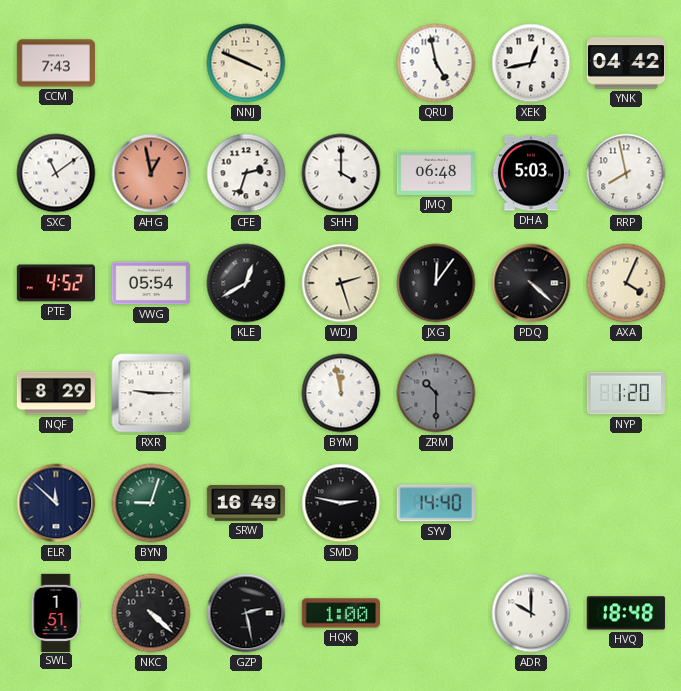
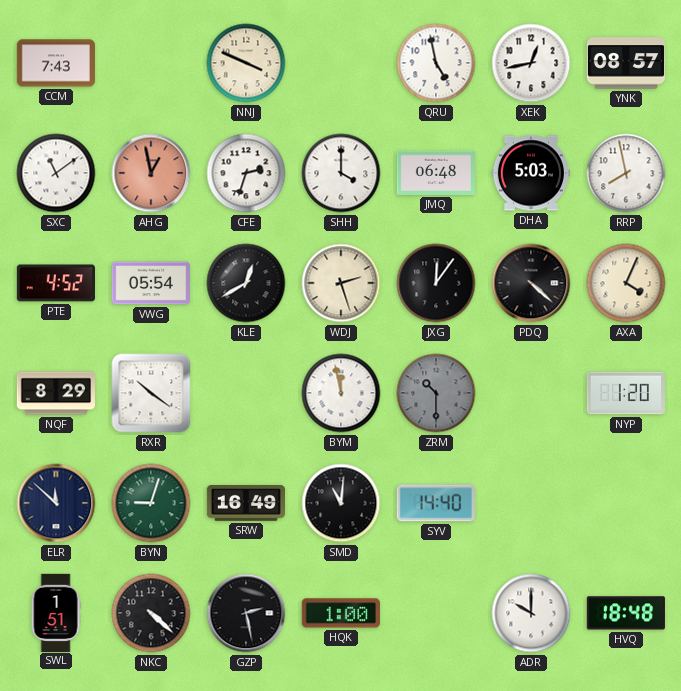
YNK: 04:42 -> 08:57 (625, 63)
RXR: 9:15 -> 10:21 (151, 393)
SMD: 2:47 -> 11:01 (341, 503)
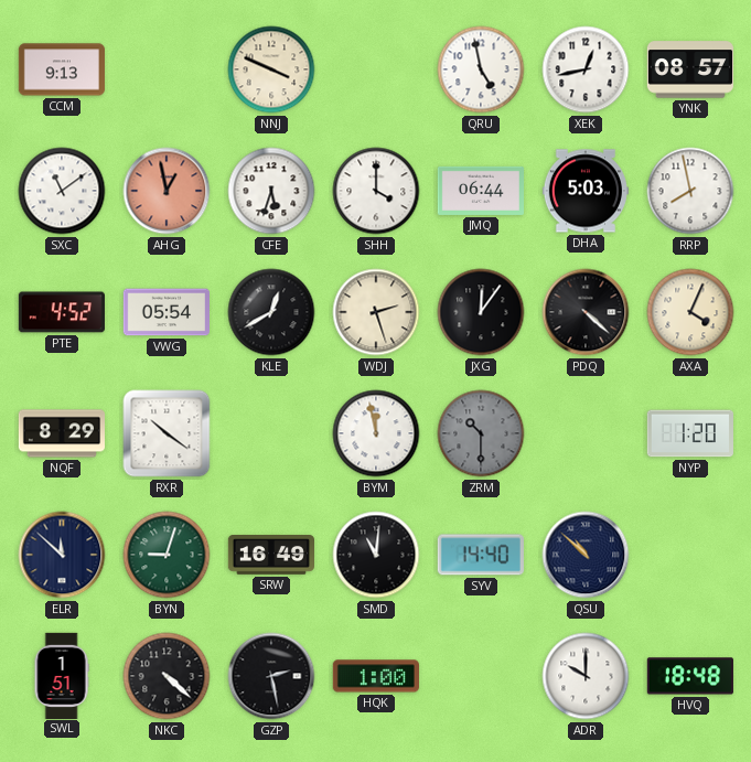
CCM: 7:43 -> 9:13 (62, 69)
CFE: 2:33 -> 5:33 (271, 191)
JMQ: 06:48 -> 06:44 (480, 191)
QSU: none -> 10:52 (586, 555)
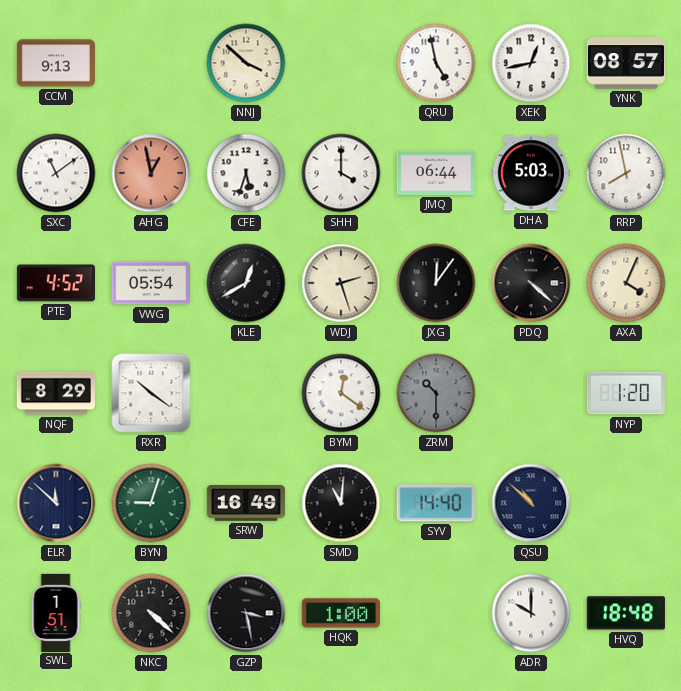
NNJ: 3:49 -> 3:52 (246, 63)
BYM: 11:58 -> 12:21 (341, 393)
GZP: 2:28 -> 3:28 (246, 613)
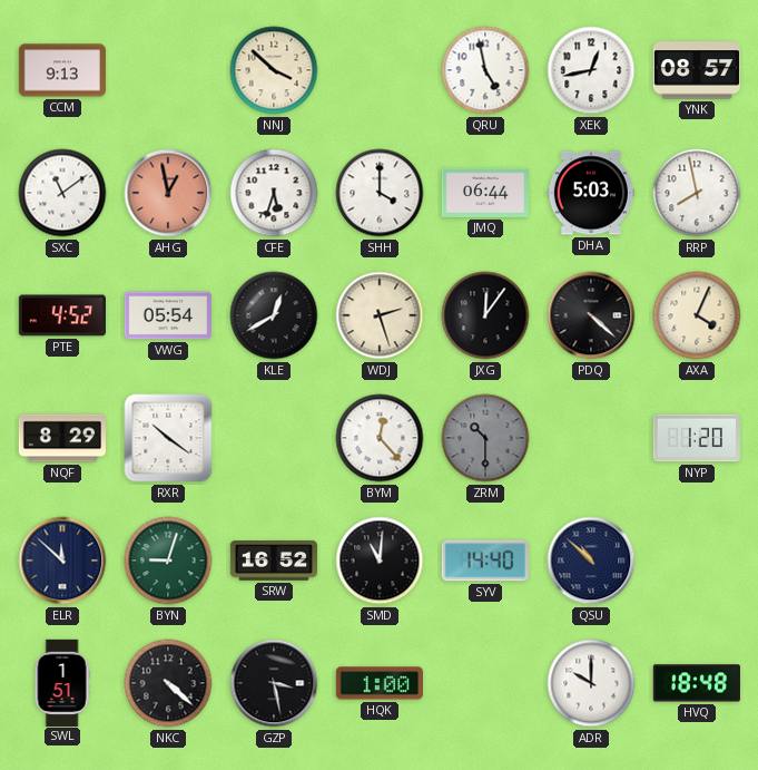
BYM: 12:21 -> 12:23 (380, 438)
SRW: 16:49 -> 16:52 (273, 561)
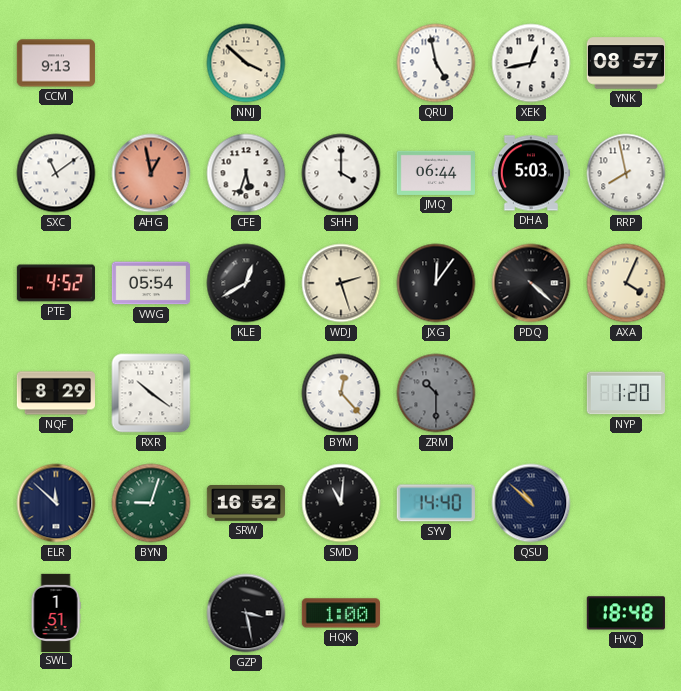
NKC: 4:22 -> none (168, 683)
ADR: 10:00 -> none (591, 683)
